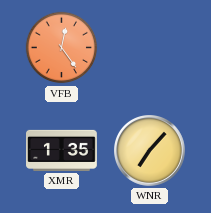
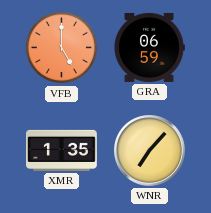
VFB: 12:24 -> 5:00 (62, 48)
GRA: none -> 06:59 (149, 47)
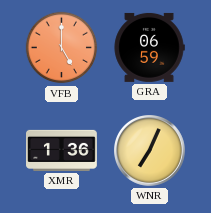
XMR: 1:35 -> 1:36 (62, 150)
WNR: 7:07 -> 7:04 (150, 151)
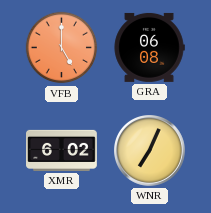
GRA: 06:59 -> 06:08 (149, 47)
XMR: 1:36 -> 6:02 (62, 150)
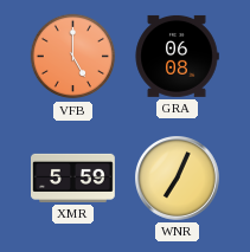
XMR: 6:02 -> 5:59 (73, 177)
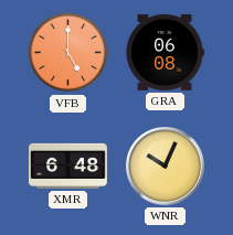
XMR: 5:59 -> 6:48 (68, 165)
WNR: 7:04 -> 10:04 (166, 167)
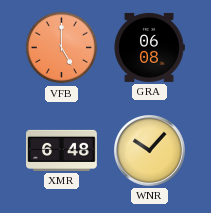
WNR: 10:04 -> 10:07 (150, 151)
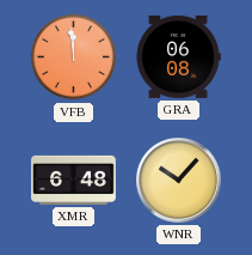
VFB: 5:00 -> 11:59 (74, 57)
